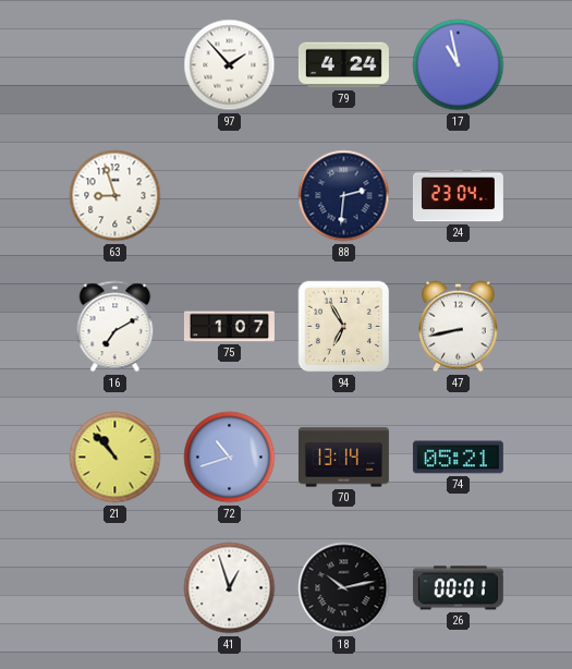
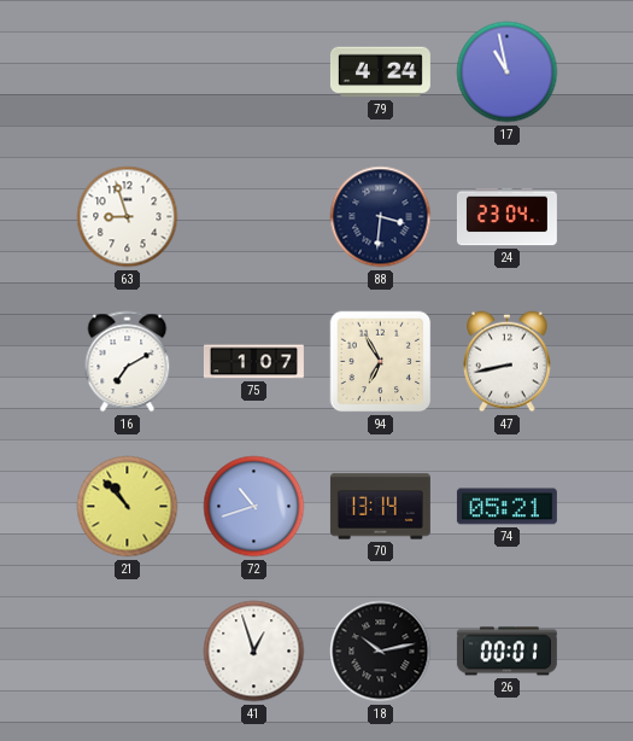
97: 1:53 -> none (230, 65)
88: 2:31 -> 3:31 (381, 217)
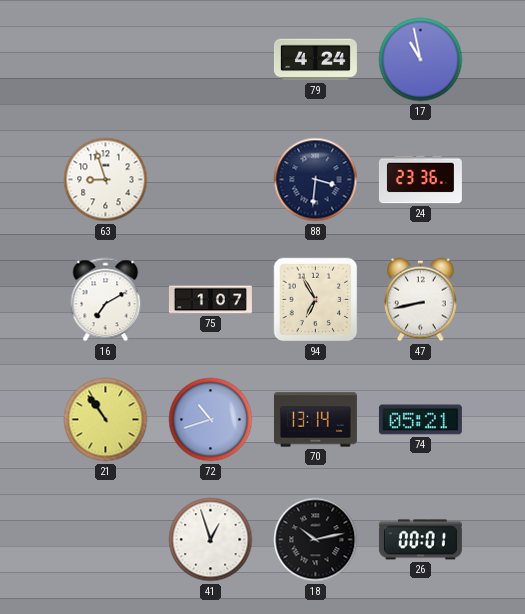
24: 23:04 -> 23:36 (420, 180)
21: 10:53 -> 10:54 (106, 420)
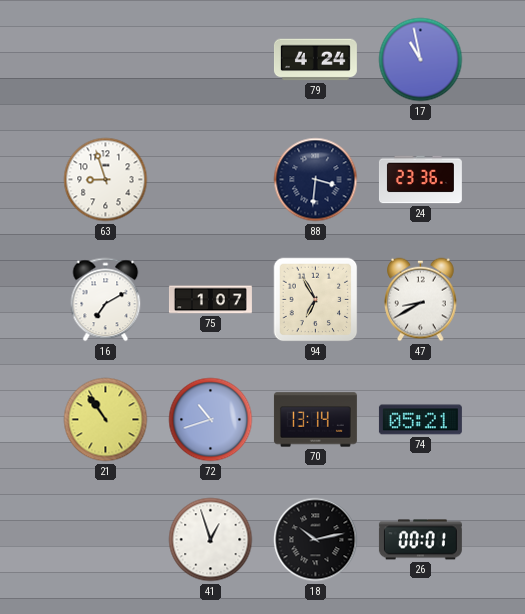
47: 8:43 -> 8:40 (421, 300)
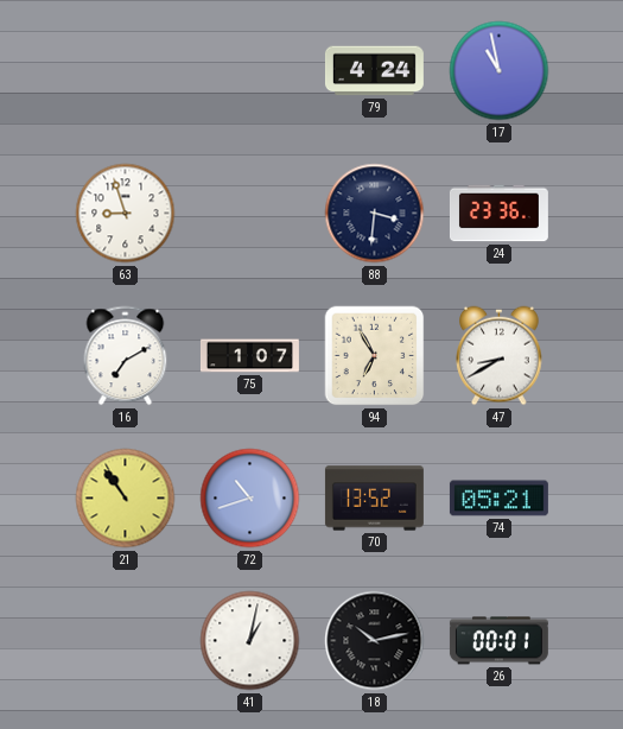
70: 13:14 -> 13:52 (374, 499)
41: 12:57 -> 1:02 (250, 641)
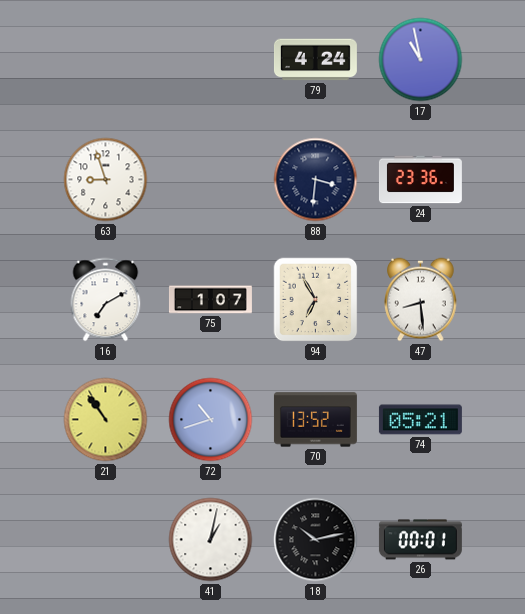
47: 8:40 -> 8:29 (421, 300)
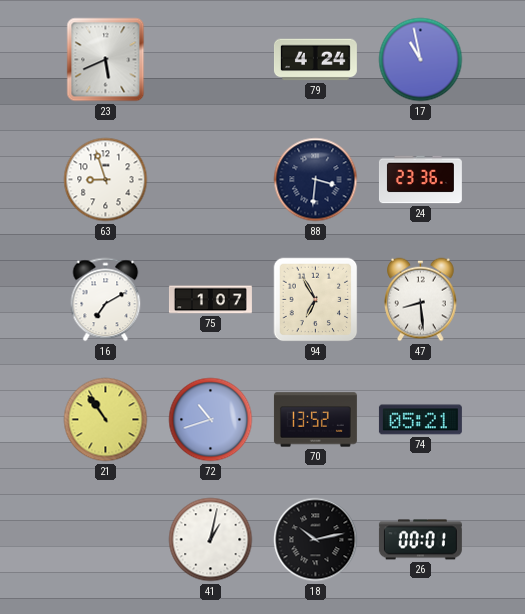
23: none -> 5:41 (106, 60)
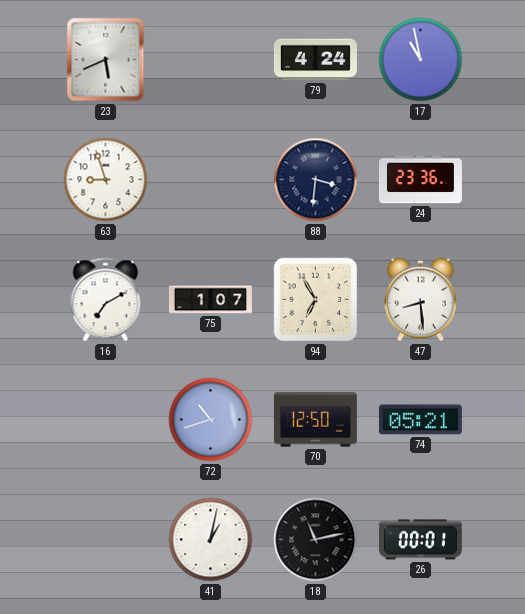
21: 10:54 -> none (106, 420)
70: 13:52 -> 12:50 (315, 420)
18: 10:13 -> 11:13 (316, 540)
